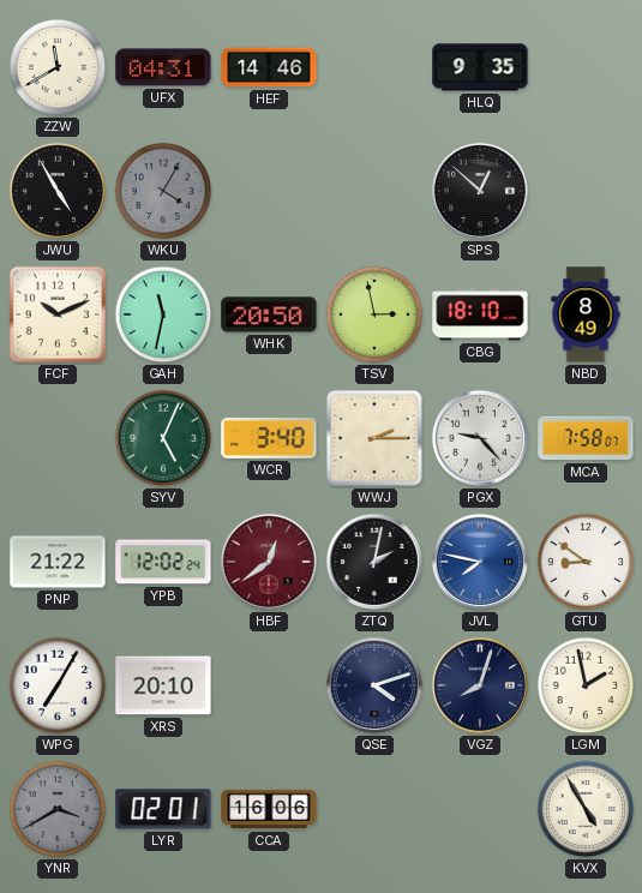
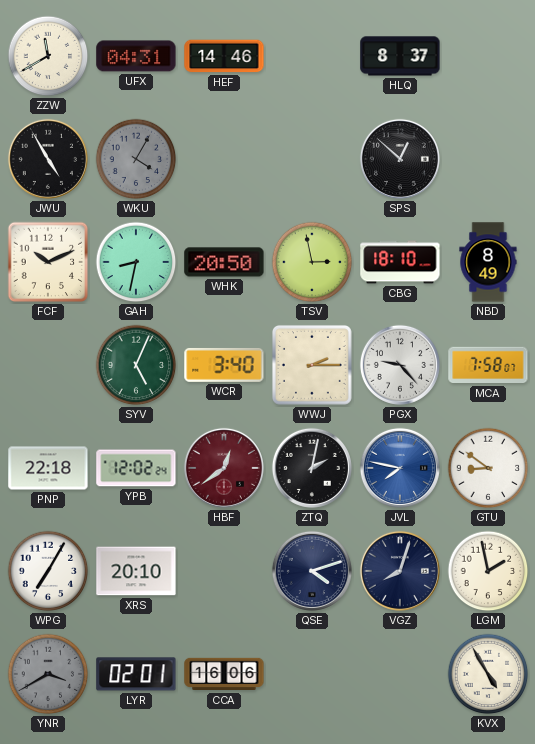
HLQ: 9:35 -> 8:37 (400, 56)
GAH: 11:32 -> 8:32 (136, 262)
PNP: 21:22 -> 22:18 (48, 468)
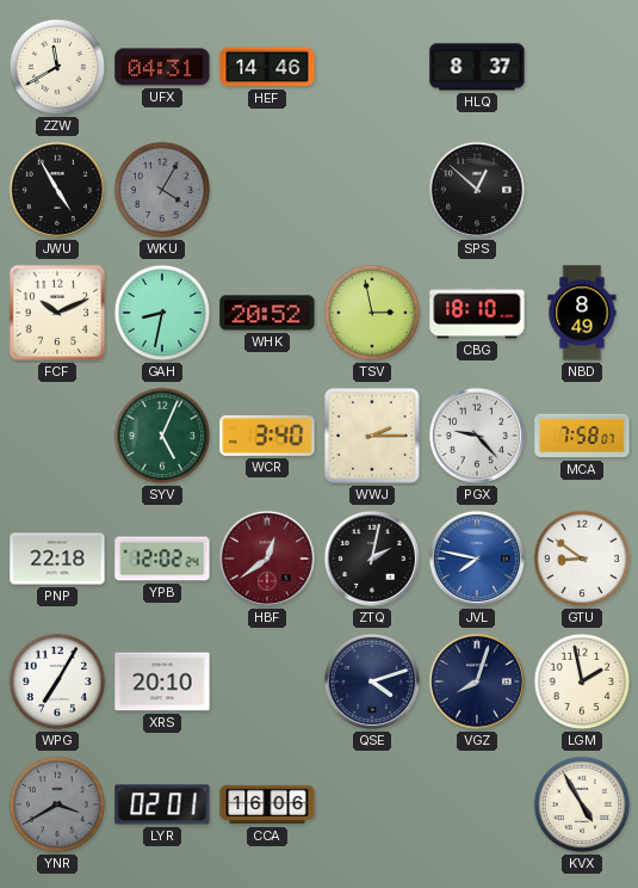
WHK: 20:50 -> 20:52 (267, 313)
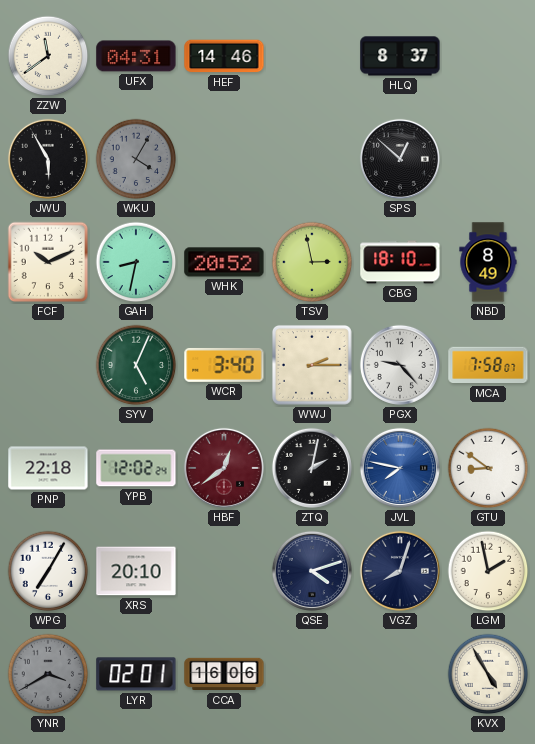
ZZW: 11:40 -> 11:39 (48, 56)
JWU: 4:55 -> 5:55 (48, 159)
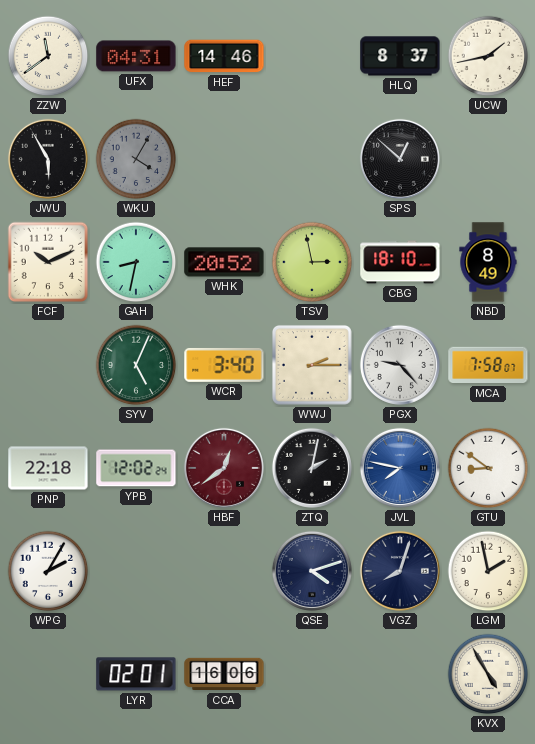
UCW: none -> 1:43 (488, 56)
WPG: 7:05 -> 2:05 (48, 571)
XRS: 20:10 -> none (136, 571)
YNR: 3:40 -> none (48, 674)
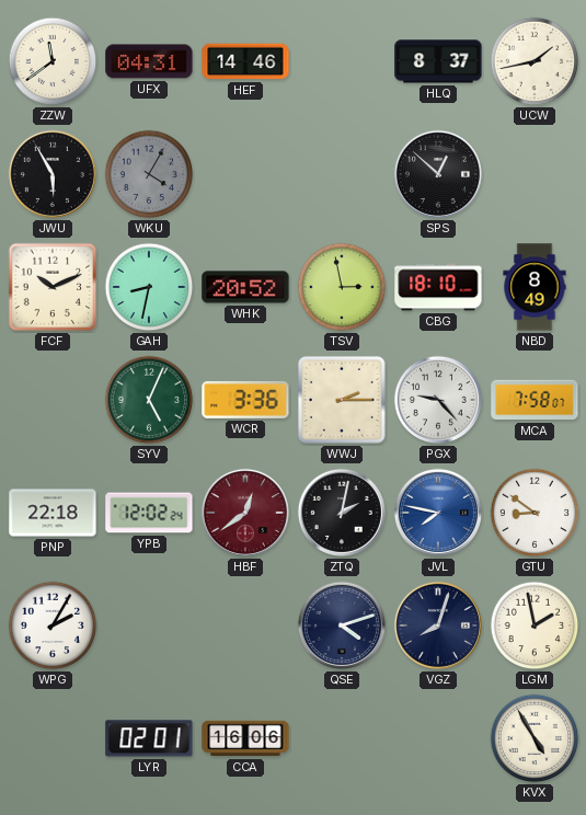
WCR: 3:40 -> 3:36 (245, 400)
